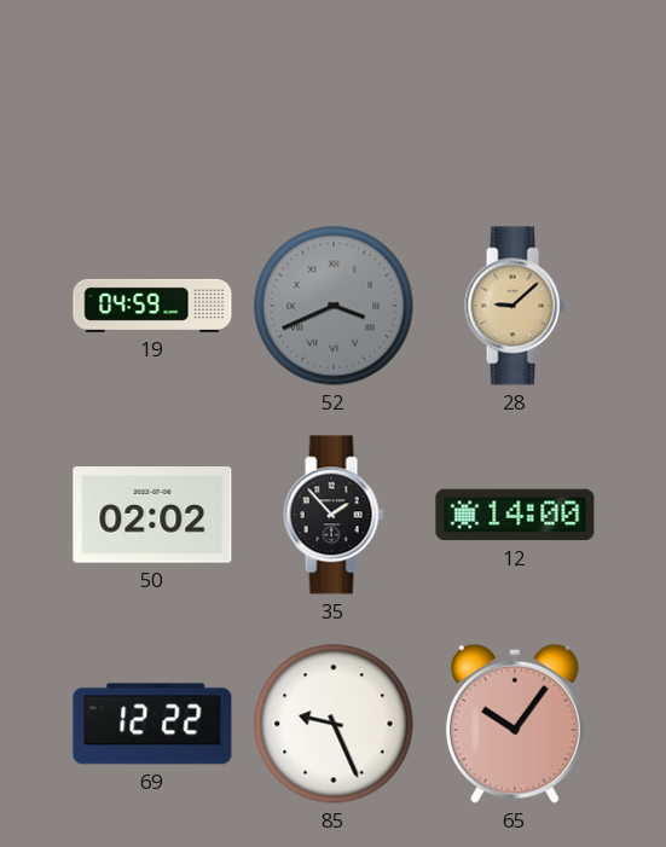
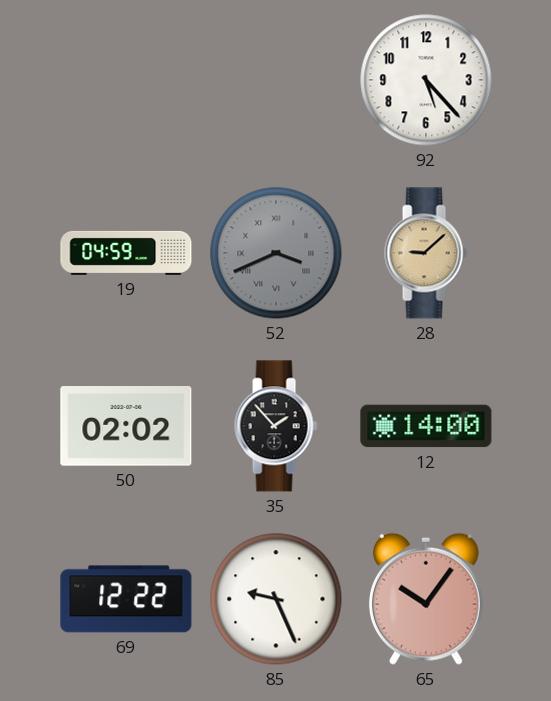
92: none -> 5:23 (426, 80)
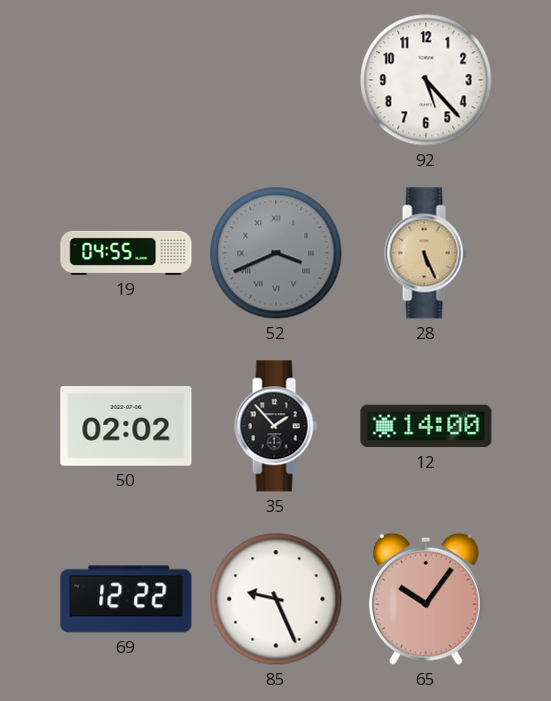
19: 04:59 -> 04:55 (126, 253)
28: 9:08 -> 5:26 (426, 253)
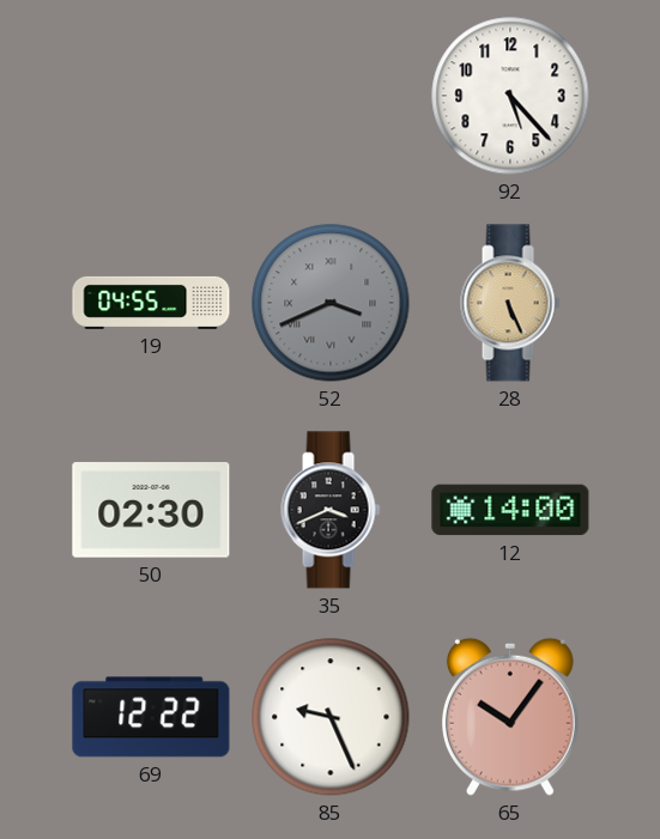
50: 02:02 -> 02:30 (151, 510)
35: 1:53 -> 3:41 (331, 510)
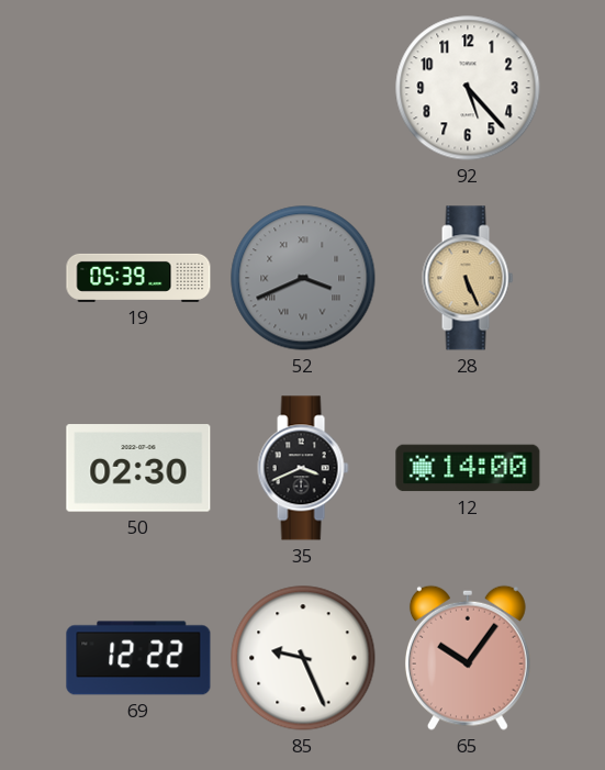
19: 04:55 -> 05:39 (138, 278)
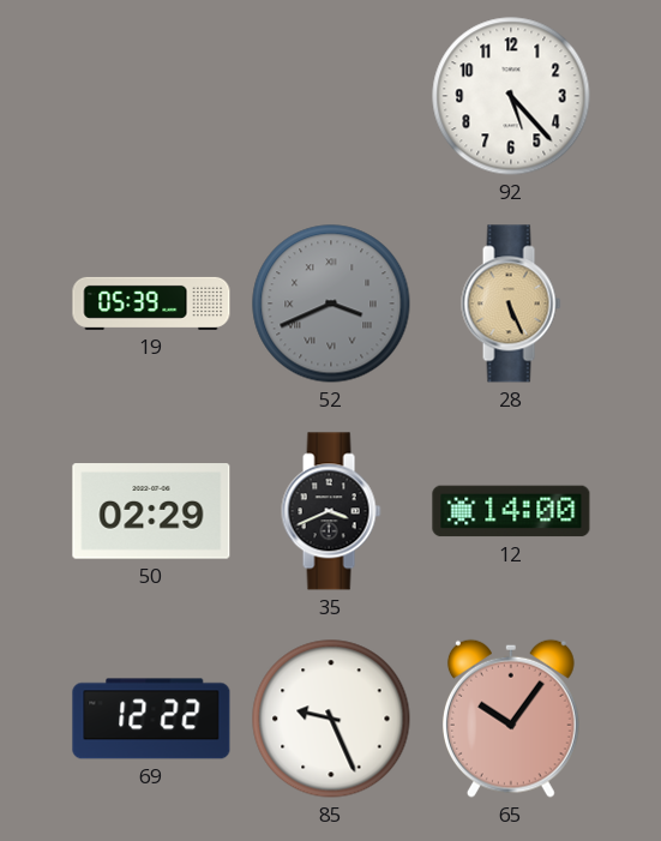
50: 02:30 -> 02:29 (151, 511)
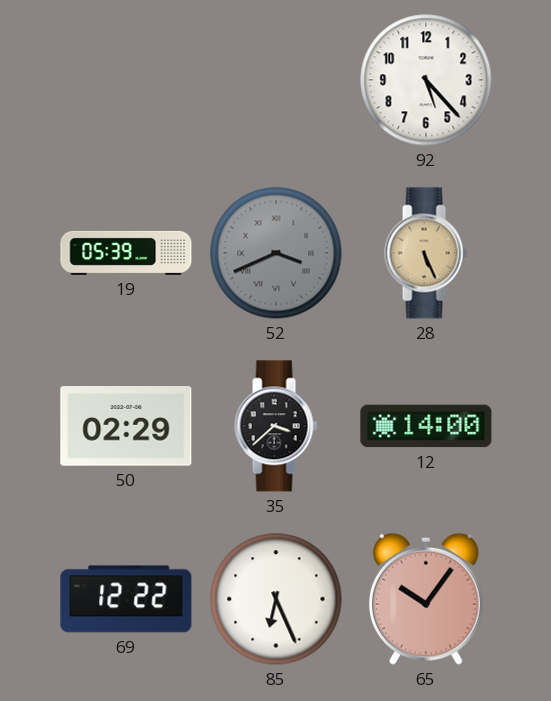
35: 3:41 -> 3:38 (276, 426)
85: 9:26 -> 6:26 (276, 599)
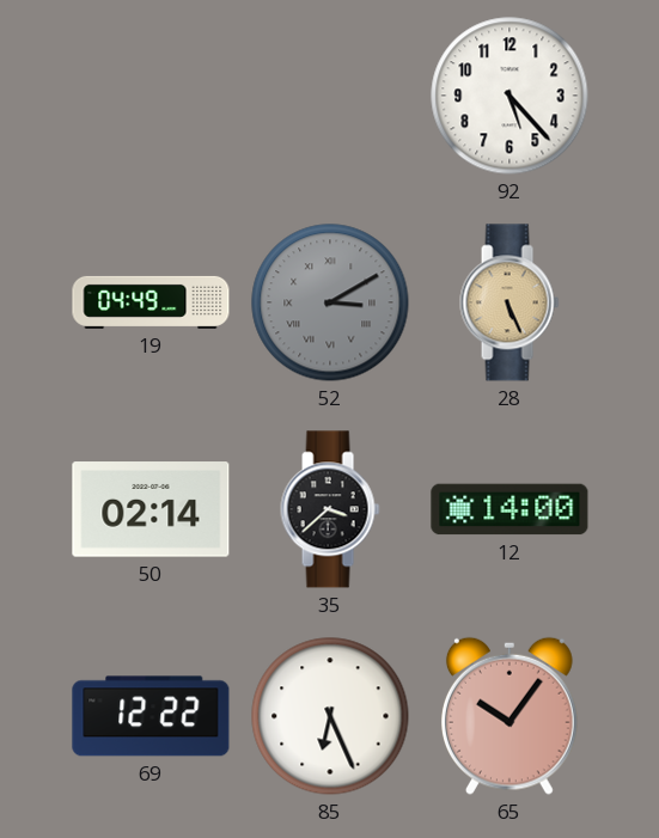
19: 05:39 -> 04:49 (151, 302)
52: 3:41 -> 3:10 (330, 302)
50: 02:29 -> 02:14 (151, 509)
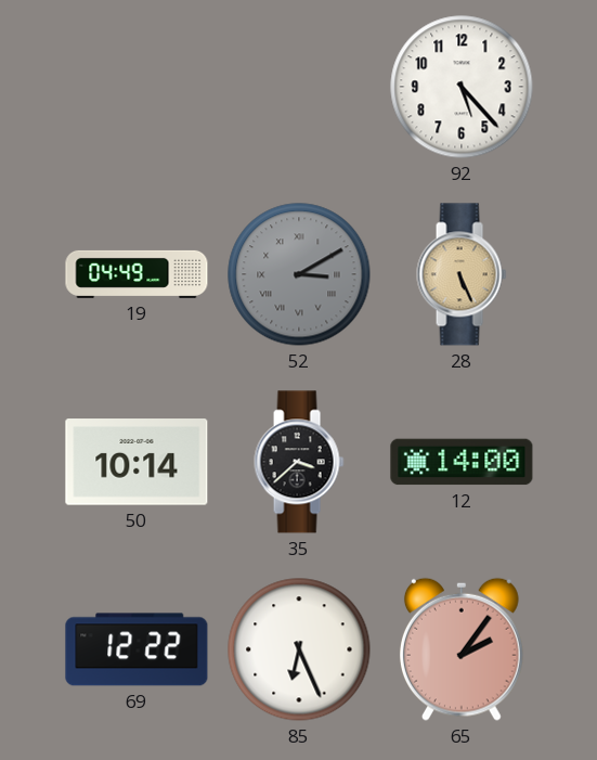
50: 02:14 -> 10:14 (137, 462)
65: 10:06 -> 2:06 (462, 649)
